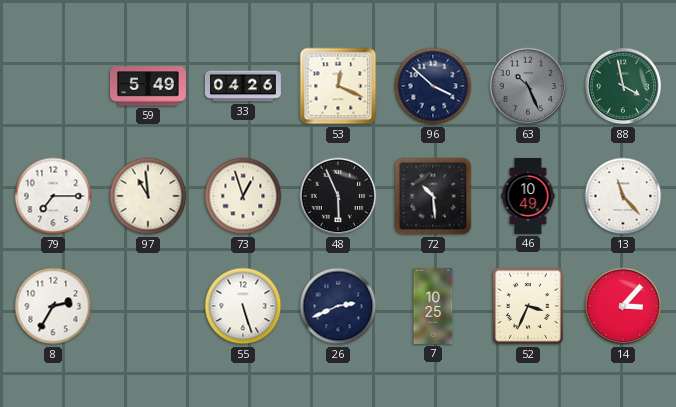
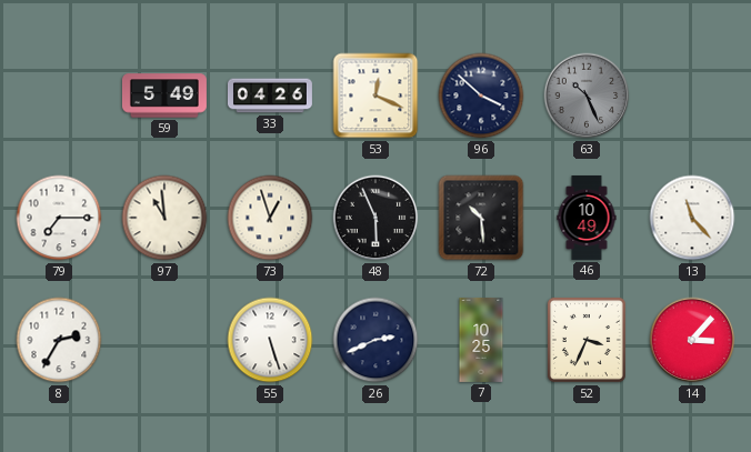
88: 3:58 -> none (623, 86)
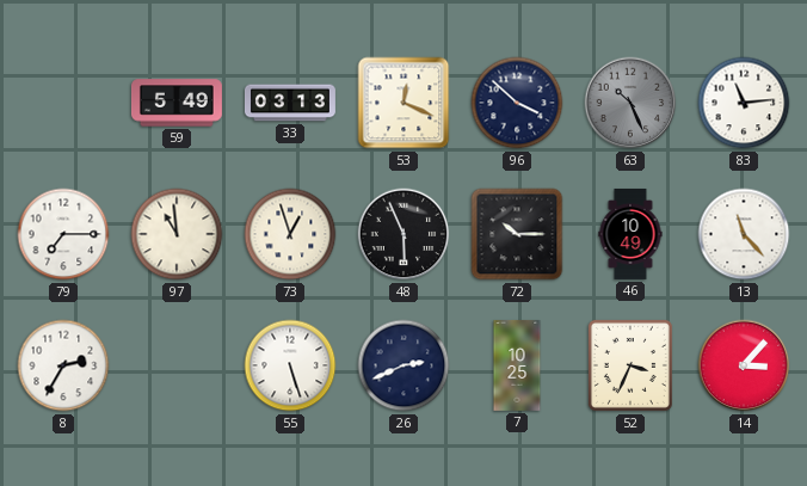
33: 04:26 -> 03:13 (290, 103)
83: none -> 11:14 (744, 103)
72: 10:29 -> 10:15 (517, 234)
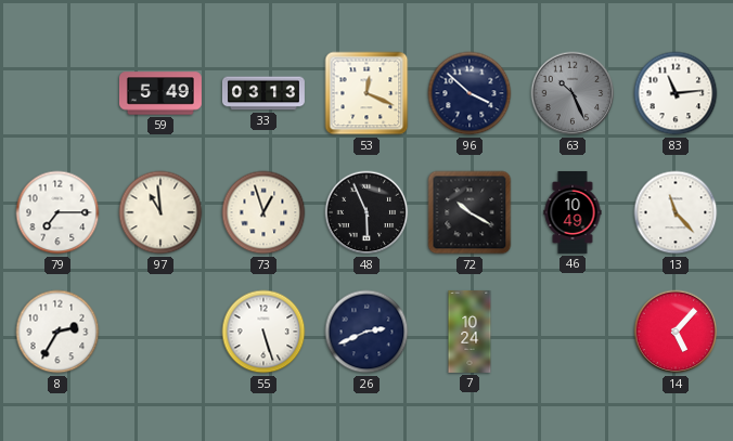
72: 10:15 -> 10:20 (470, 212)
7: 10:25 -> 10:24 (470, 332)
52: 3:34 -> none (630, 365)
14: 3:07 -> 5:07 (676, 332)
